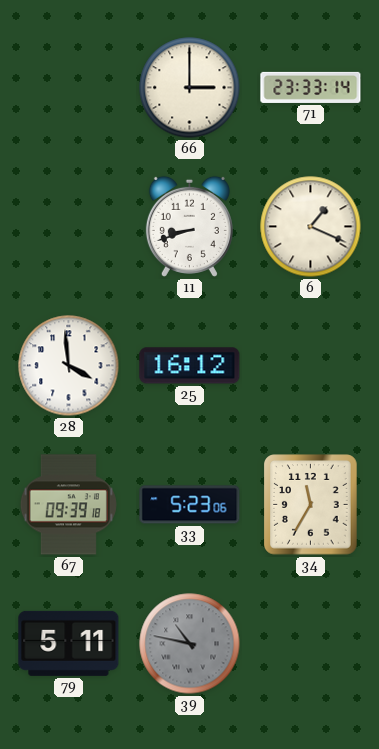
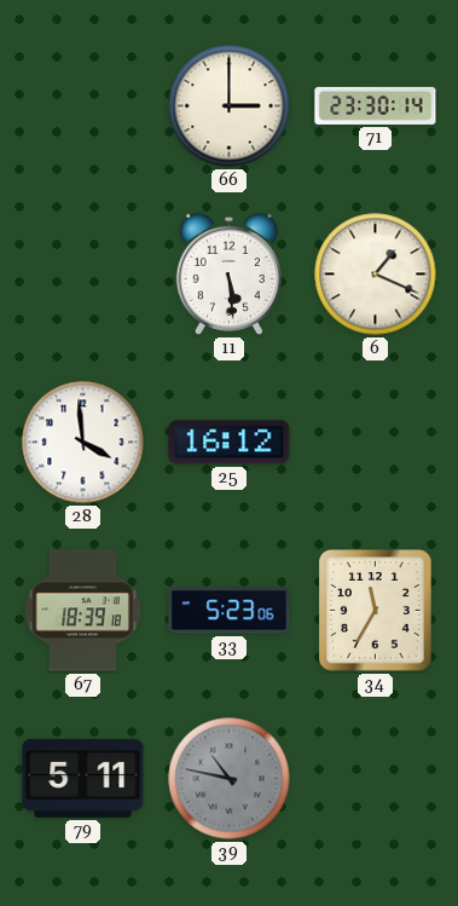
71: 23:33 -> 23:30 (376, 105)
11: 8:42 -> 5:29 (228, 273)
67: 09:39 -> 18:39 (82, 611)
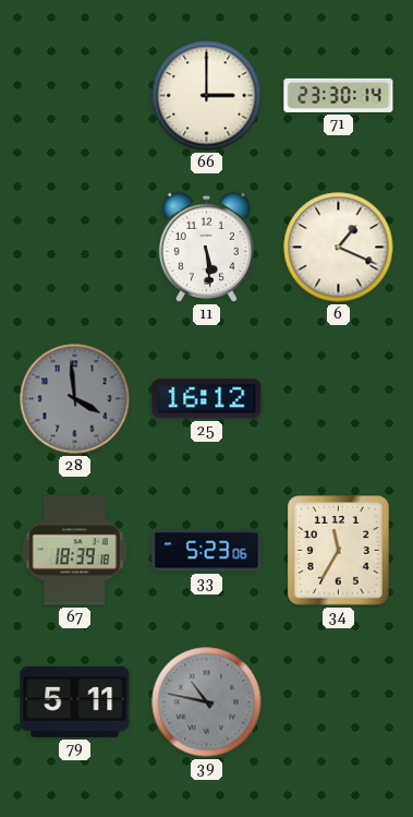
28 dial: white -> grey (75, 399)
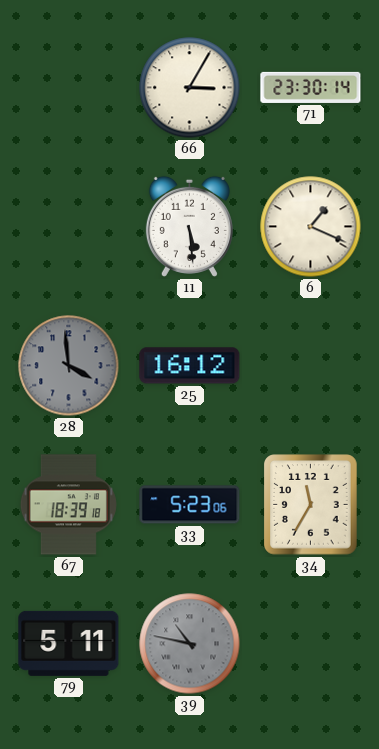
66: 3:00 -> 3:05 (190, 88)
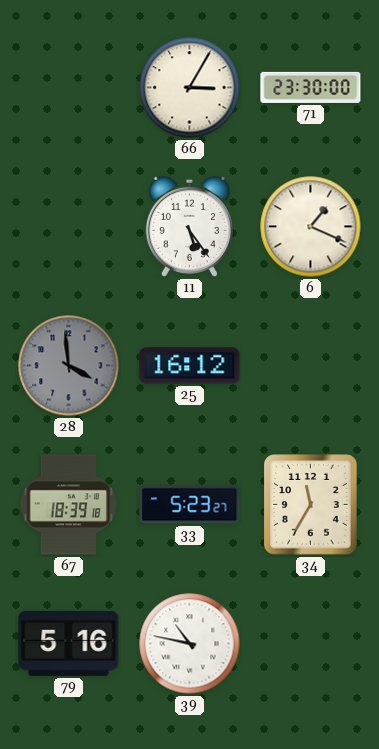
71: 23:30:14 -> 23:30:00 (311, 87)
11: 5:29 -> 5:24 (189, 226)
33: 5:23:06 -> 5:23:27 (190, 505)
79: 5:11 -> 5:16 (69, 643)
39 dial: grey -> white (190, 644)
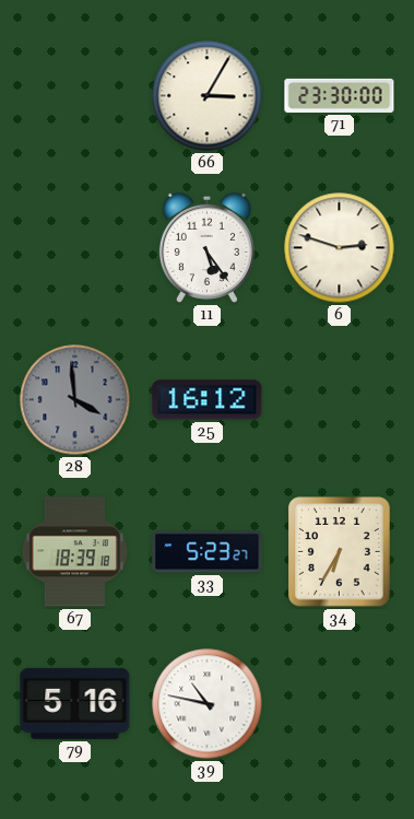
6: 1:19 -> 2:48 (340, 248)
34: 11:35 -> 6:35 (340, 552)
